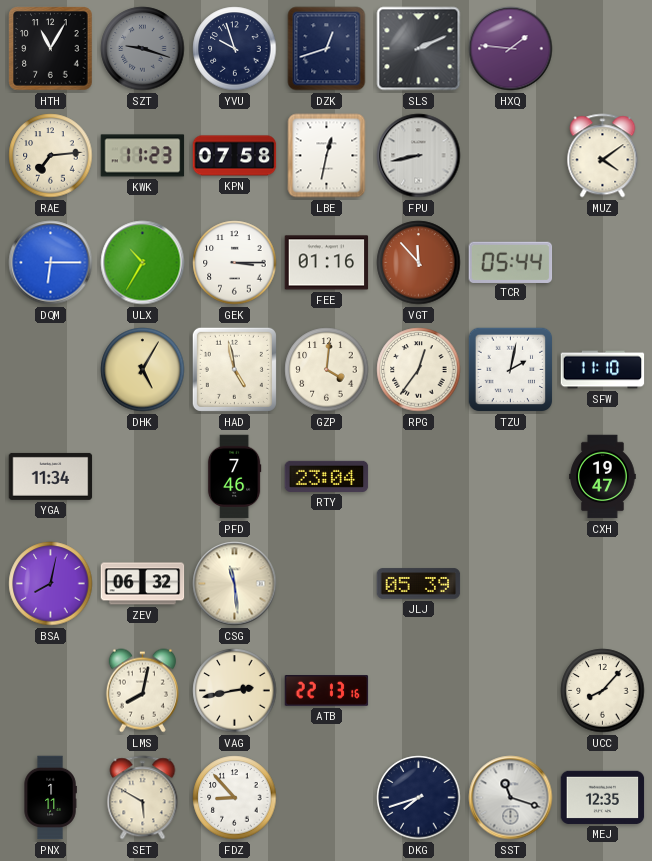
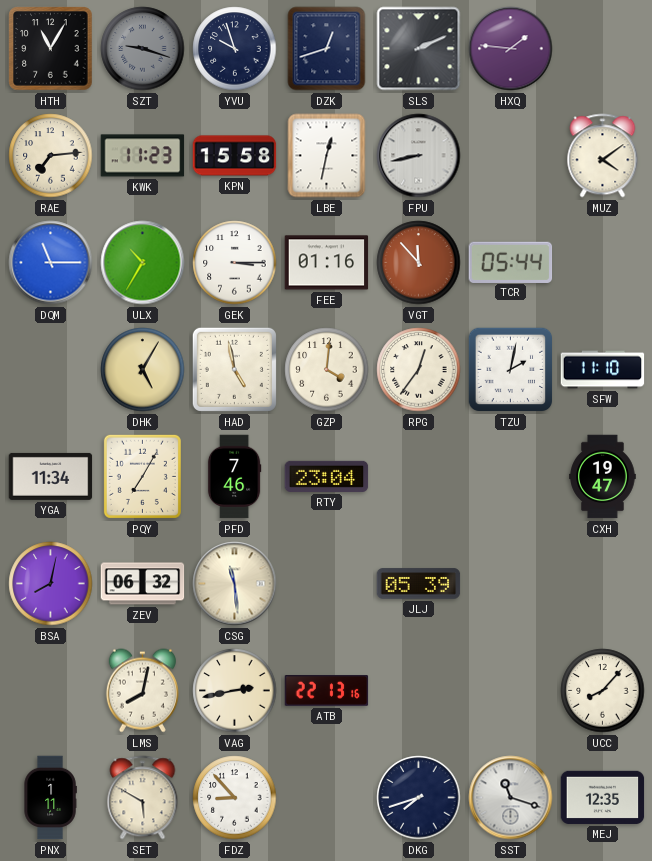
KPN: 07:58 -> 15:58 (235, 156)
DQM: 6:15 -> 11:15 (51, 263)
PQY: none -> 7:05 (142, 476)
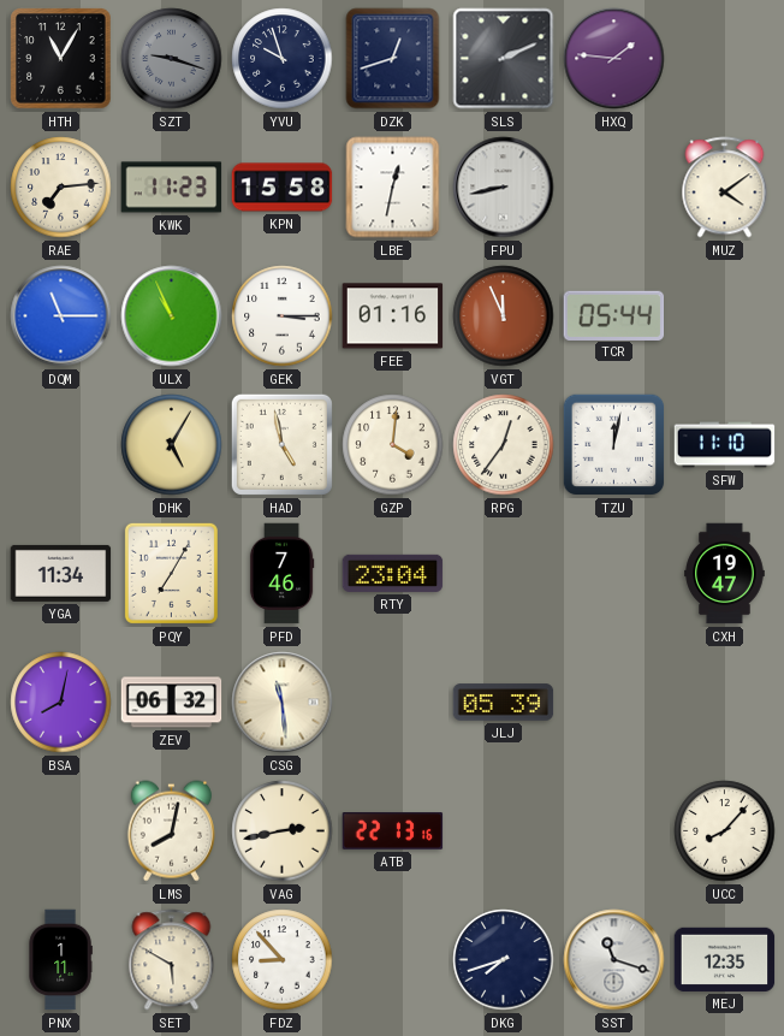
ULX: 10:35 -> 10:56 (172, 316)
VGT: 11:53 -> 11:56 (504, 316)
TZU: 2:02 -> 12:02 (614, 445)
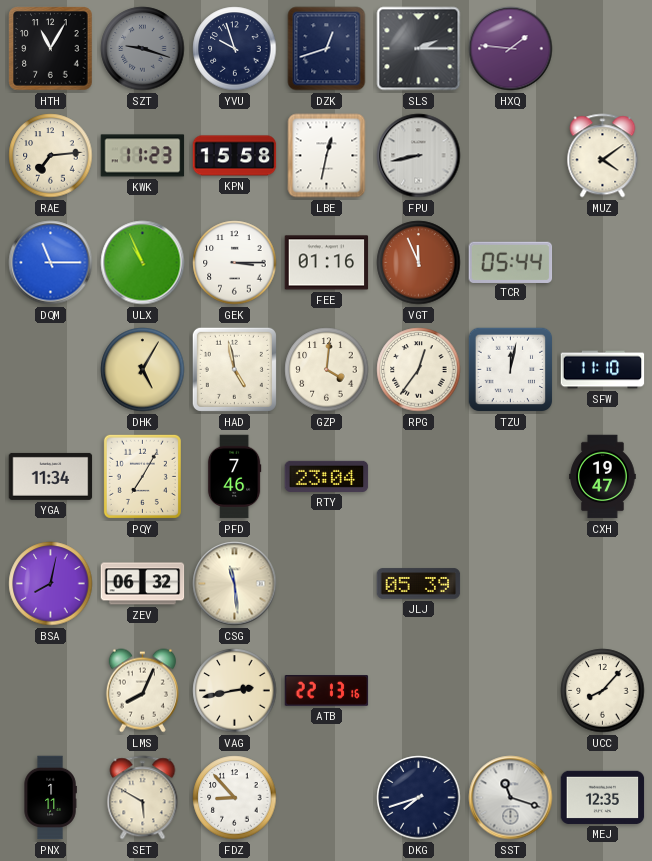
SLS: 2:11 -> 2:15 (419, 49)
LMS: 8:02 -> 8:04 (142, 691)
